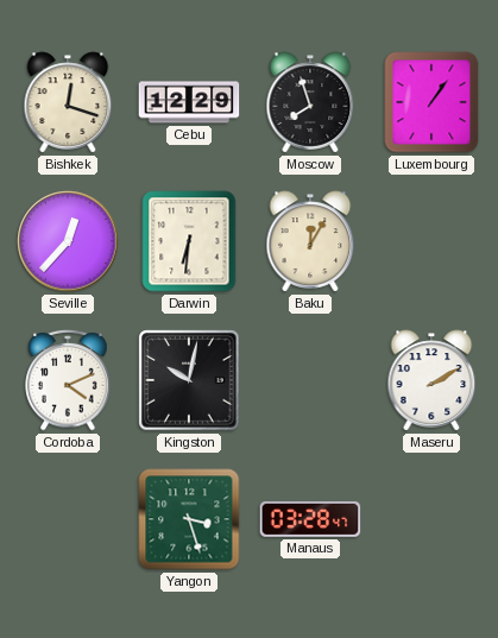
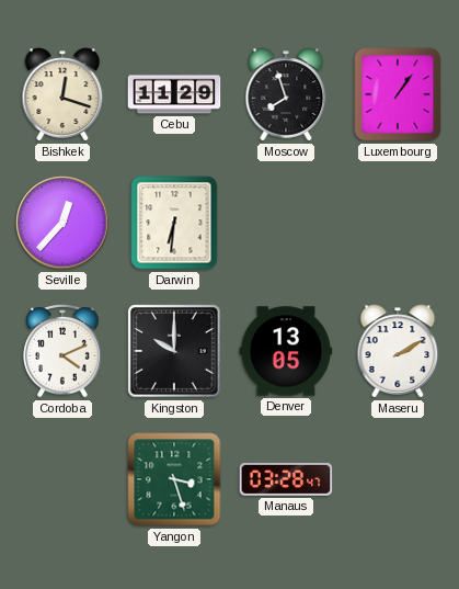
Cebu: 12:29 -> 11:29 (174, 94)
Baku: 12:05 -> none (310, 241)
Kingston: 10:02 -> 10:00 (174, 351)
Denver: none -> 13:05 (286, 351)
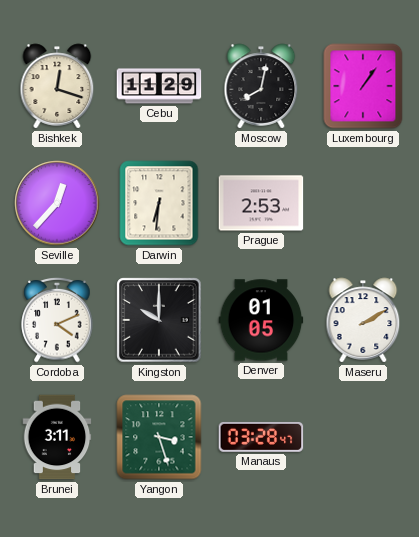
Moscow: 7:57 -> 8:02 (261, 86)
Prague: none -> 2:53 (261, 203)
Denver: 13:05 -> 01:05 (261, 320)
Brunei: none -> 3:11 (57, 437)
